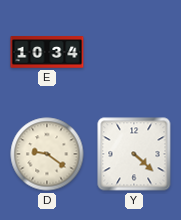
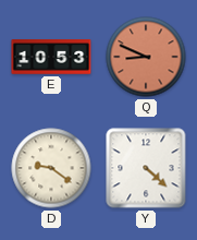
E: 10:34 -> 10:53 (51, 57)
Q: none -> 8:49 (146, 57)
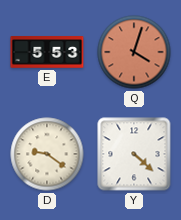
E: 10:53 -> 5:53 (47, 52)
Q: 8:49 -> 4:03 (134, 52)
